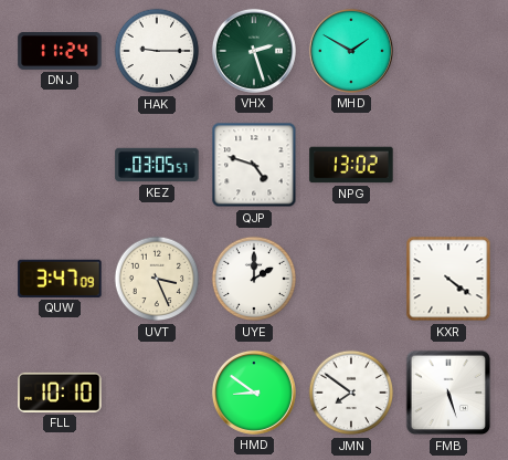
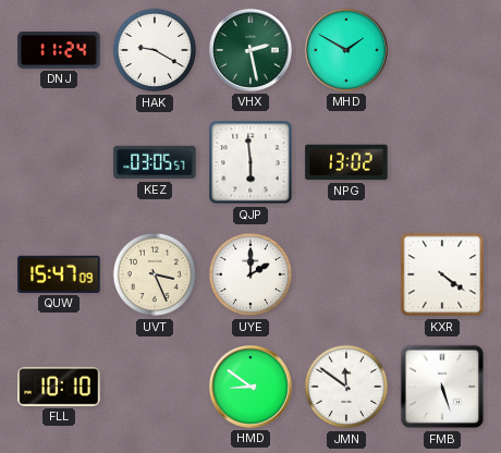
HAK: 9:15 -> 9:20 (155, 50)
VHX: 2:27 -> 2:28 (250, 50)
QJP: 4:48 -> 5:59 (250, 162)
QUW: 3:47 -> 15:47 (59, 274)
JMN: 7:51 -> 11:51 (346, 387)
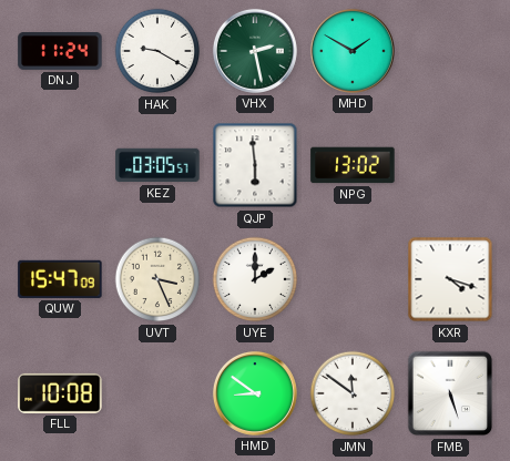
KXR: 4:21 -> 4:18 (450, 279)
FLL: 10:10 -> 10:08 (60, 393)
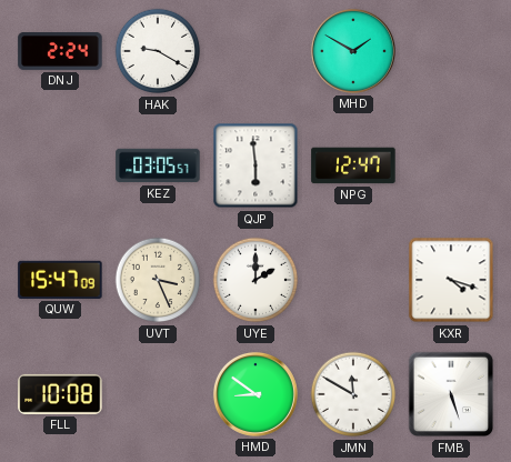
DNJ: 11:24 -> 2:24 (60, 52)
VHX: 2:28 -> none (255, 51)
NPG: 13:02 -> 12:47 (353, 165)
JMN: 11:51 -> 11:50 (353, 394)
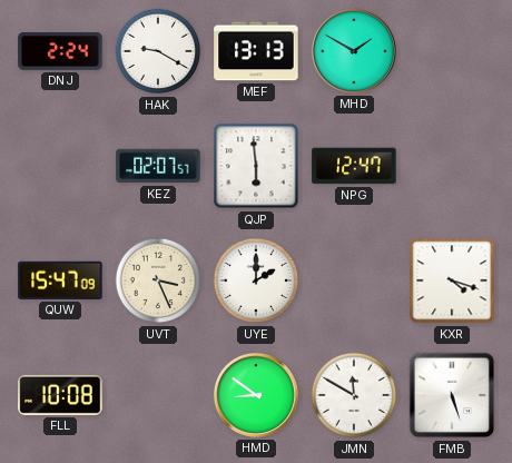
MEF: none -> 13:13 (256, 51)
KEZ: 03:05 -> 02:07 (158, 166)
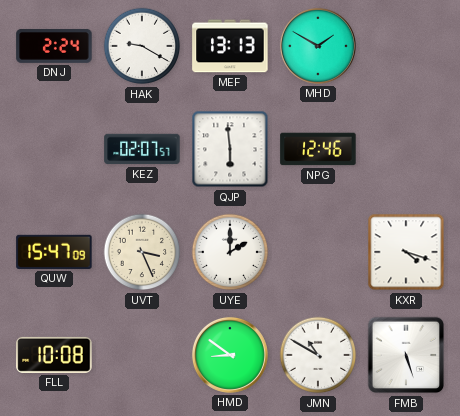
NPG: 12:47 -> 12:46 (318, 149)
JMN: 11:50 -> 10:50 (318, 355)
